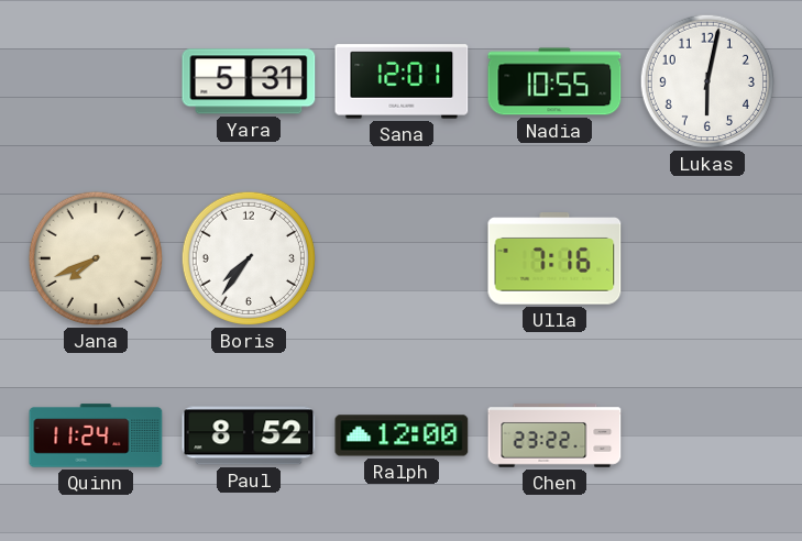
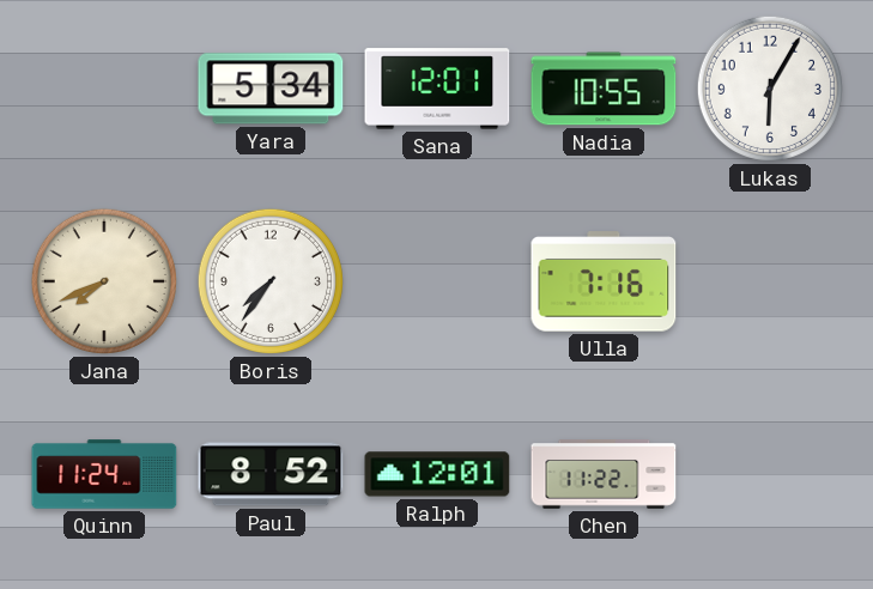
Yara: 5:31 -> 5:34 (271, 89)
Lukas: 6:02 -> 6:05 (770, 89)
Ralph: 12:00 -> 12:01 (437, 474)
Chen: 23:22 -> 11:22 (604, 474)
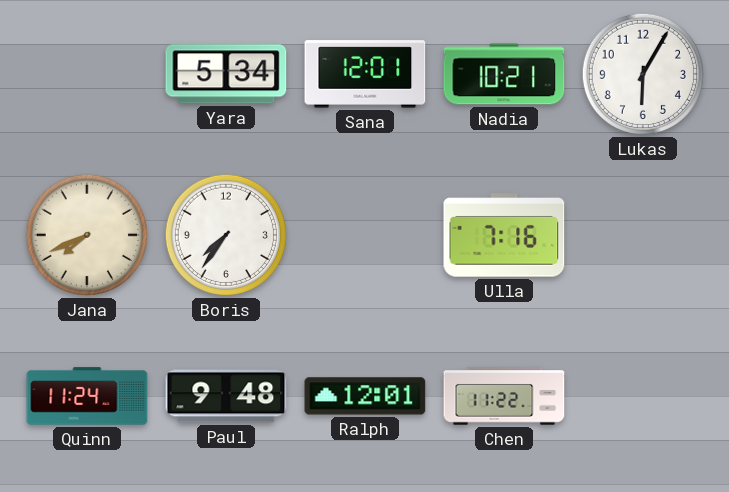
Nadia: 10:55 -> 10:21 (504, 74)
Paul: 8:52 -> 9:48 (226, 396)
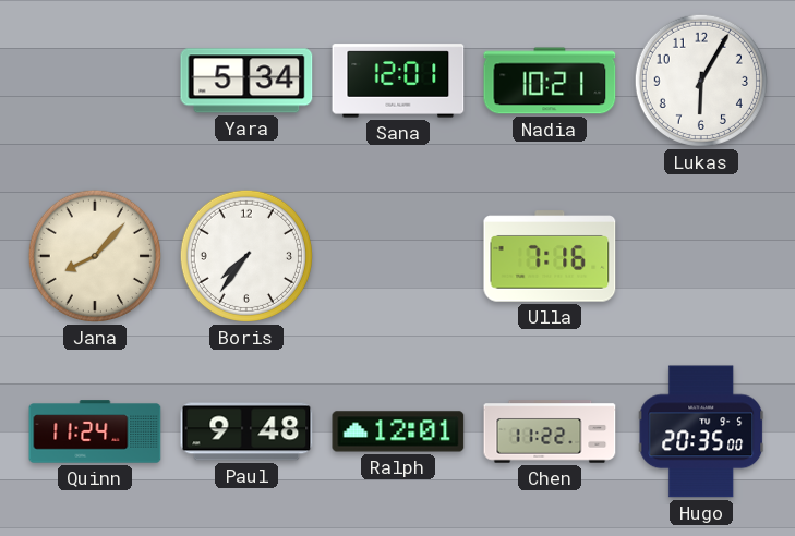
Jana: 7:41 -> 8:07 (95, 256)
Hugo: none -> 20:35 (701, 431)
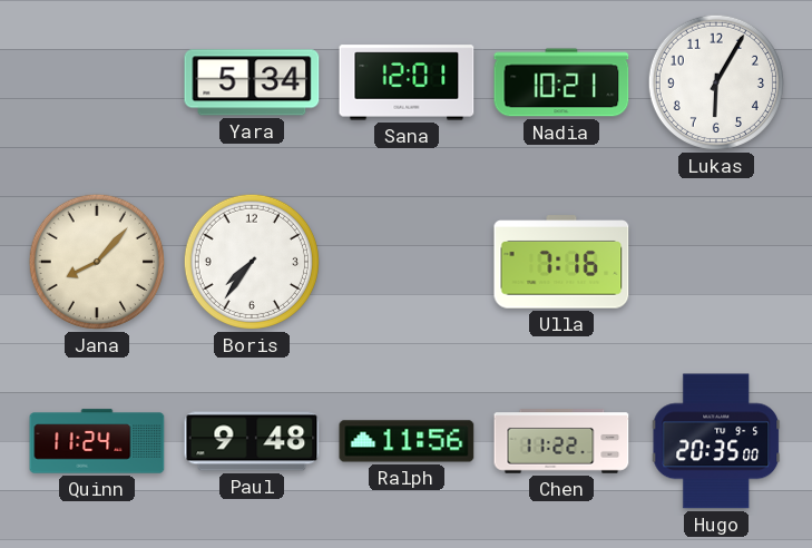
Ralph: 12:01 -> 11:56 (407, 441)
